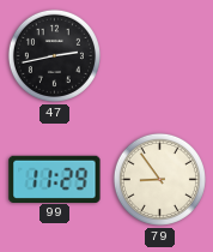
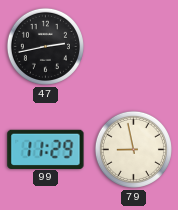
79: 8:54 -> 8:58 (133, 149)
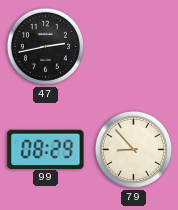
99: 11:29 -> 08:29 (46, 149)
79: 8:58 -> 8:53 (133, 149)
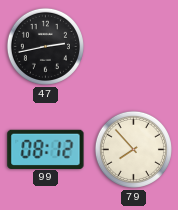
99: 08:29 -> 08:12 (46, 149)
79: 8:53 -> 7:53 (133, 149)
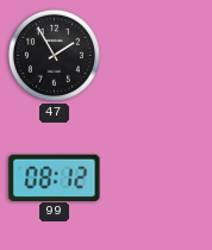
47: 2:43 -> 1:55 (54, 55)
79: 7:53 -> none (133, 149)
